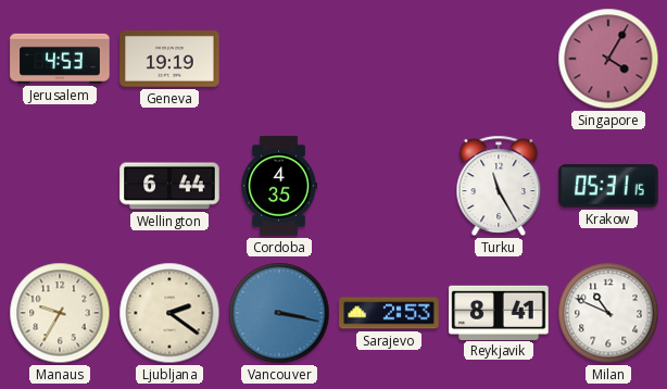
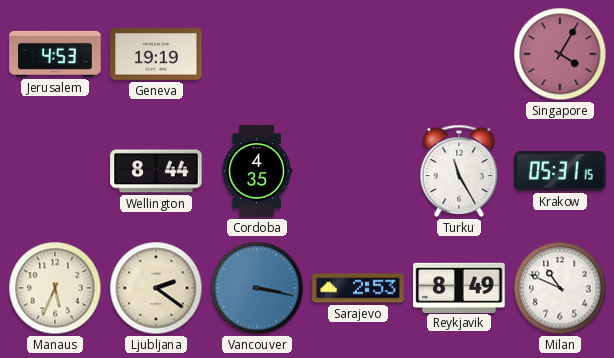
Wellington: 6:44 -> 8:44 (156, 171)
Manaus: 9:35 -> 5:34 (55, 288)
Reykjavik: 8:41 -> 8:49 (459, 287)
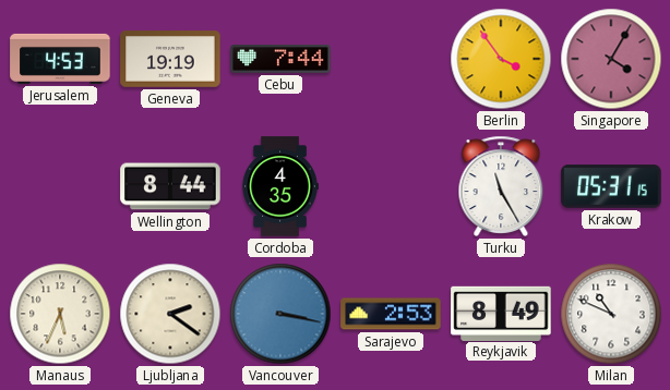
Cebu: none -> 7:44 (280, 60)
Berlin: none -> 3:54 (501, 59)
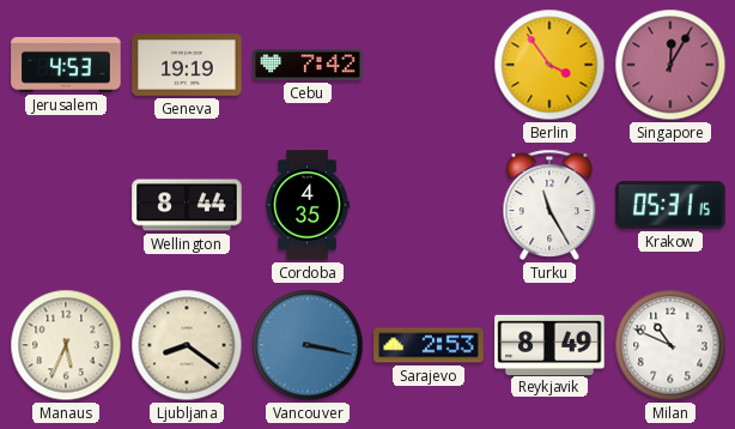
Cebu: 7:44 -> 7:42 (308, 66)
Singapore: 4:05 -> 12:05 (670, 65)
Ljubljana: 2:21 -> 8:21 (187, 345)
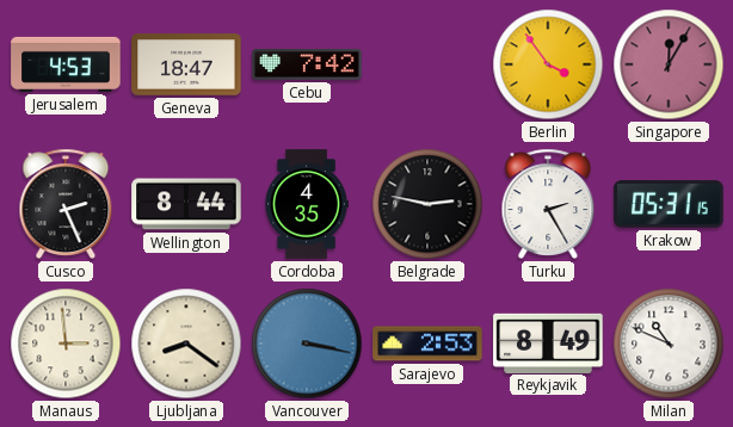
Geneva: 19:19 -> 18:47 (186, 64)
Cusco: none -> 2:26 (66, 204)
Belgrade: none -> 2:47 (427, 204)
Turku: 11:25 -> 2:25 (548, 204)
Manaus: 5:34 -> 2:59 (66, 344)
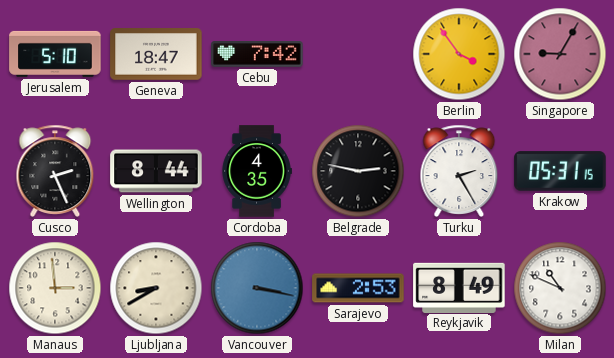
Jerusalem: 4:53 -> 5:10 (55, 54)
Singapore: 12:05 -> 9:05 (560, 54)
Ljubljana: 8:21 -> 8:40 (156, 288)
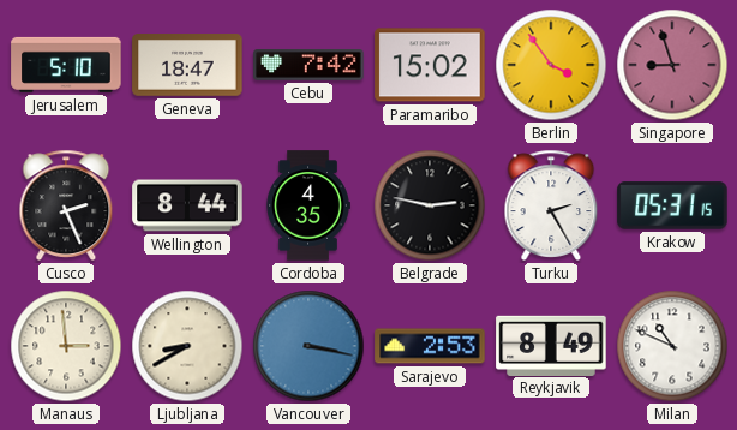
Paramaribo: none -> 15:02 (430, 65)
Singapore: 9:05 -> 8:57 (672, 65)
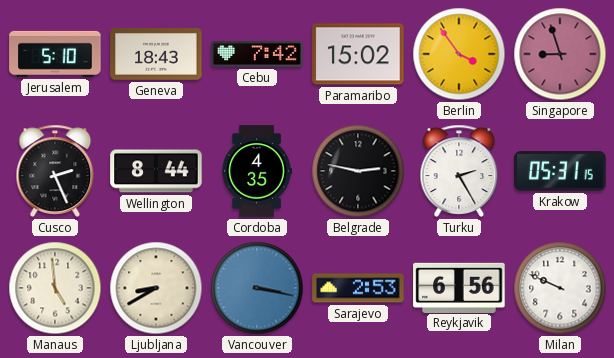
Geneva: 18:47 -> 18:43 (156, 54)
Manaus: 2:59 -> 4:59 (55, 288)
Reykjavik: 8:49 -> 6:56 (459, 287)
Milan: 10:49 -> 9:49 (560, 288)
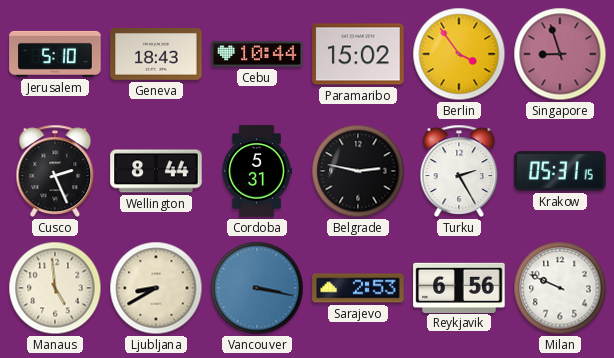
Cebu: 7:42 -> 10:44 (257, 55)
Cordoba: 4:35 -> 5:31 (257, 171)
